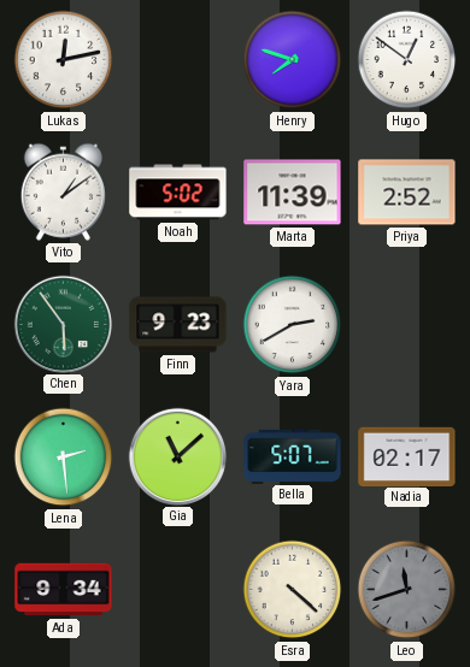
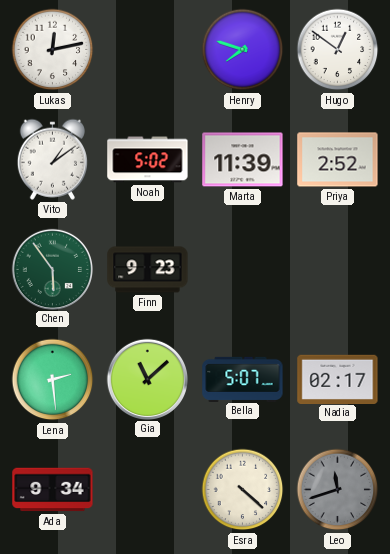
Yara: 2:40 -> none (293, 325)
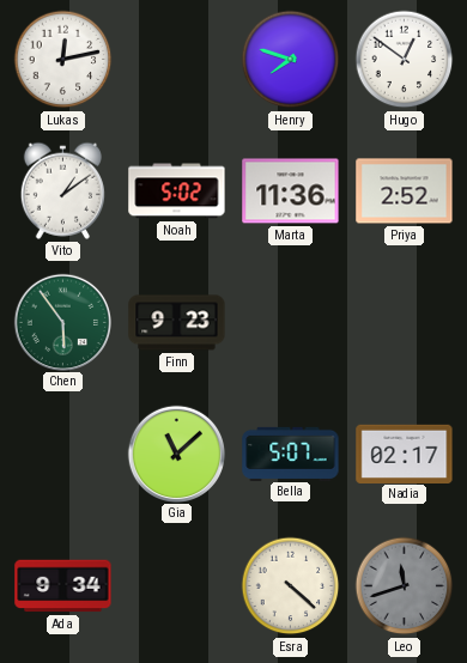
Marta: 11:39 -> 11:36 (291, 191)
Lena: 2:29 -> none (53, 380)
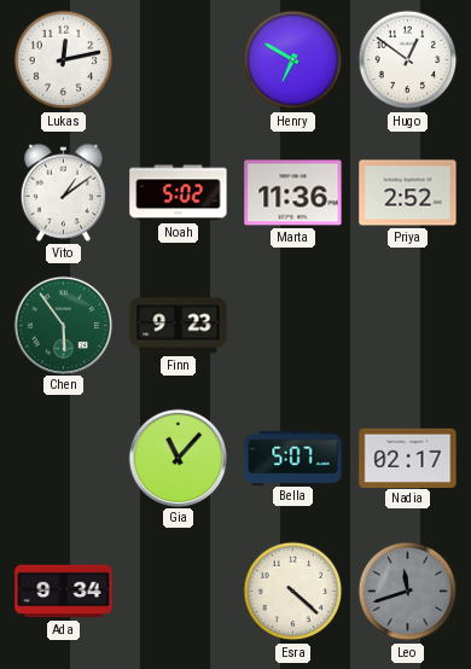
Henry: 7:48 -> 6:50 (293, 60)
Gia: 11:08 -> 11:07 (178, 458)
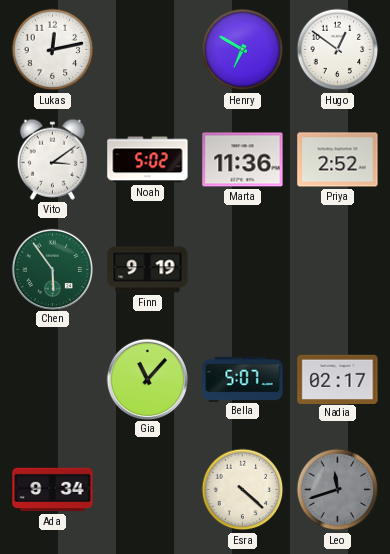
Vito: 1:09 -> 3:09 (52, 159)
Finn: 9:23 -> 9:19 (148, 270)
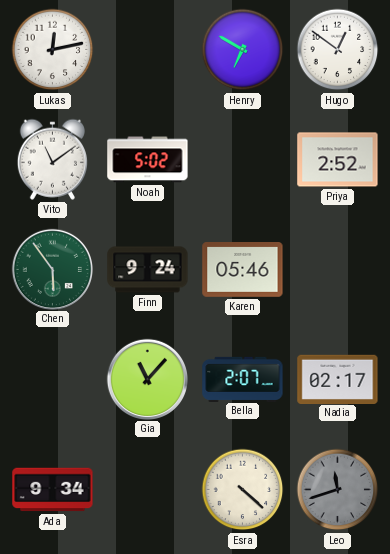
Vito: 3:09 -> 11:09 (52, 159)
Marta: 11:36 -> none (243, 160)
Finn: 9:19 -> 9:24 (148, 270)
Karen: none -> 05:46 (243, 270)
Bella: 5:07 -> 2:07 (243, 379)
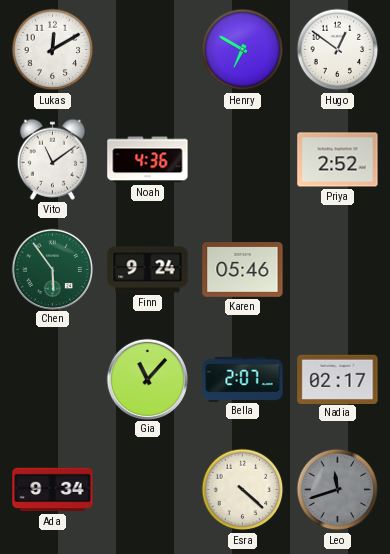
Lukas: 12:13 -> 12:10 (53, 50)
Noah: 5:02 -> 4:36 (148, 160)
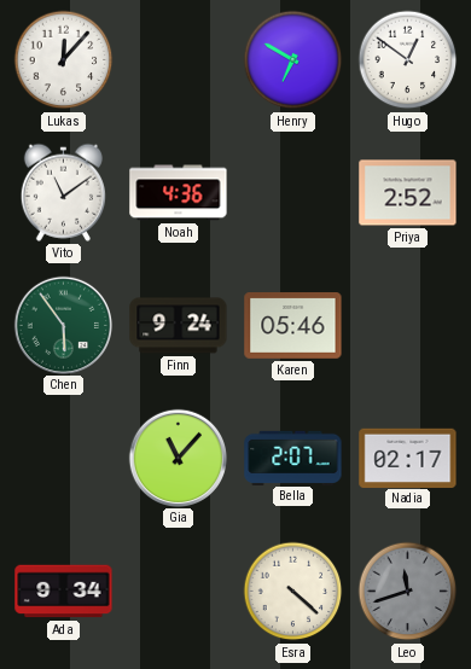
Lukas: 12:10 -> 12:07 (64, 60)
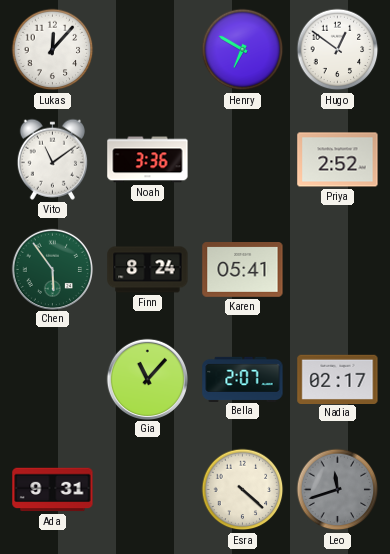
Noah: 4:36 -> 3:36 (148, 160)
Finn: 9:24 -> 8:24 (148, 270)
Karen: 05:46 -> 05:41 (243, 270)
Ada: 9:34 -> 9:31 (53, 490)
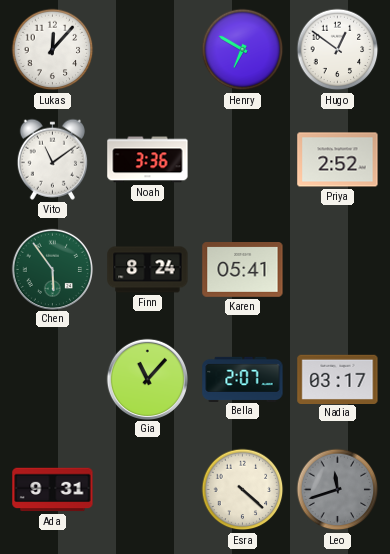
Nadia: 02:17 -> 03:17 (338, 379)
